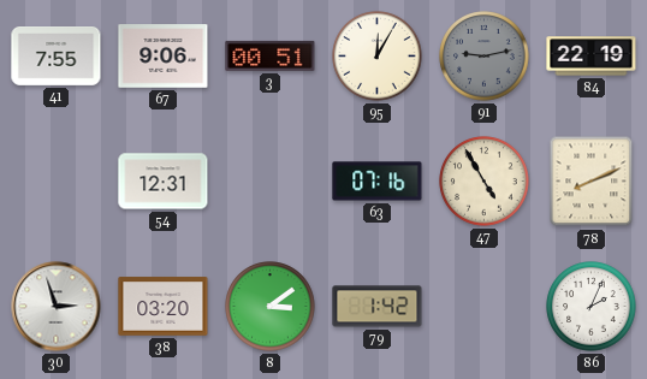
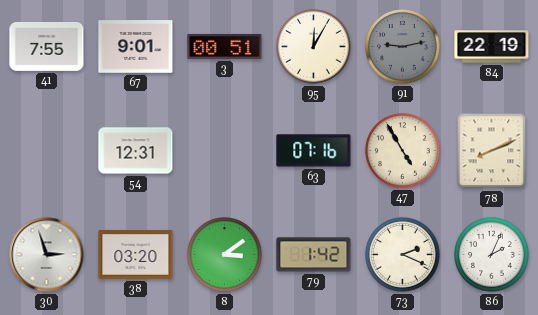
67: 9:06 -> 9:01 (136, 47)
73: none -> 2:19 (403, 255)
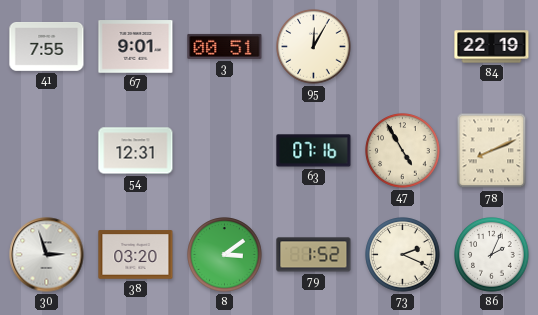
91: 9:13 -> none (403, 47)
79: 1:42 -> 1:52 (314, 255)
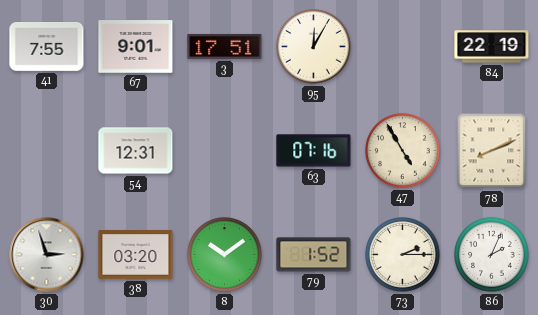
3: 00:51 -> 17:51 (225, 46)
8: 3:09 -> 10:09 (225, 255)
73: 2:19 -> 2:15 (403, 255)
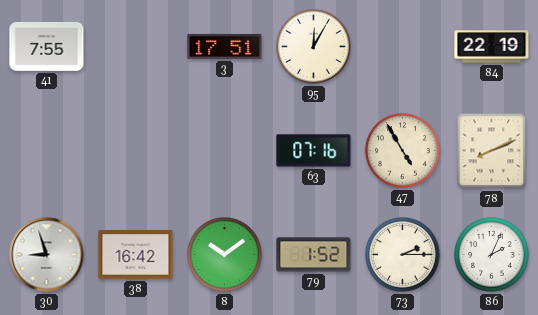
67: 9:01 -> none (136, 47)
54: 12:31 -> none (136, 151)
30: 2:57 -> 8:57 (47, 255)
38: 03:20 -> 16:42 (136, 255)
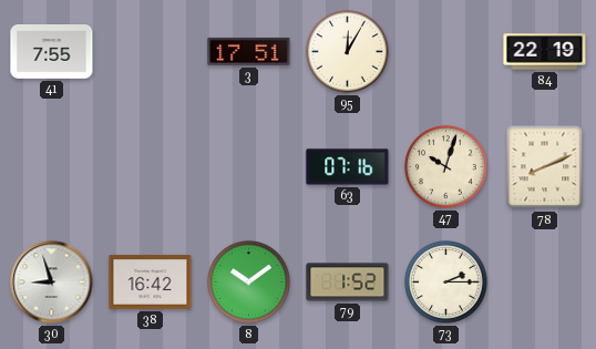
47: 4:55 -> 10:03 (446, 167)
86: 2:04 -> none (492, 255)
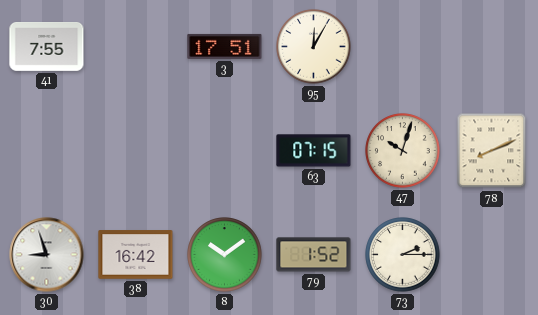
84: 22:19 -> none (545, 52)
63: 07:16 -> 07:15 (314, 151)
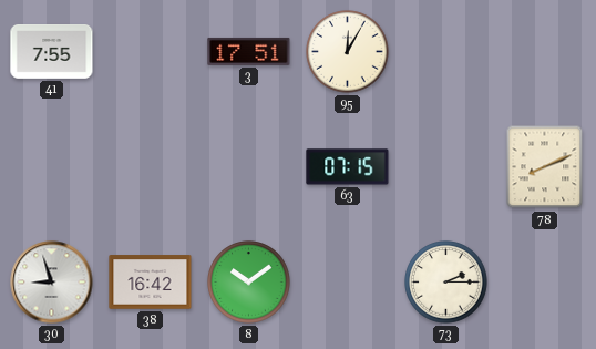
47: 10:03 -> none (403, 151)
79: 1:52 -> none (314, 255)
